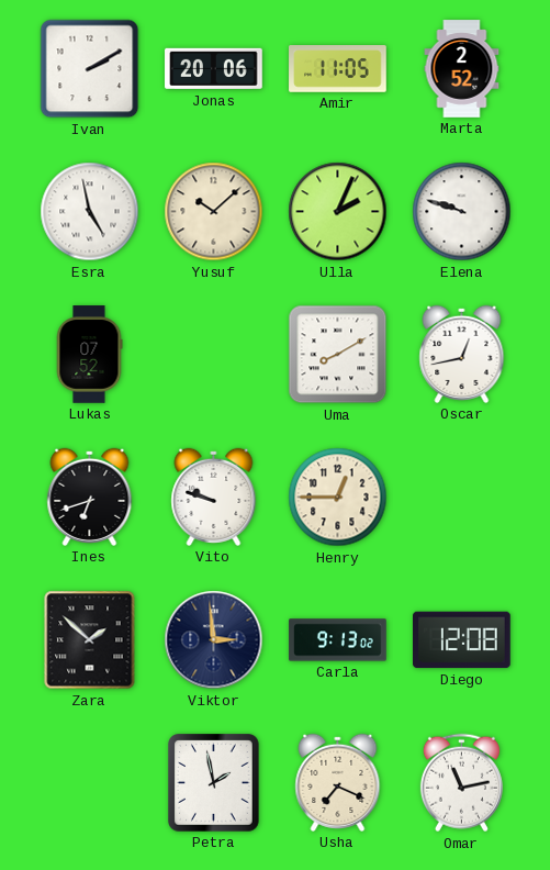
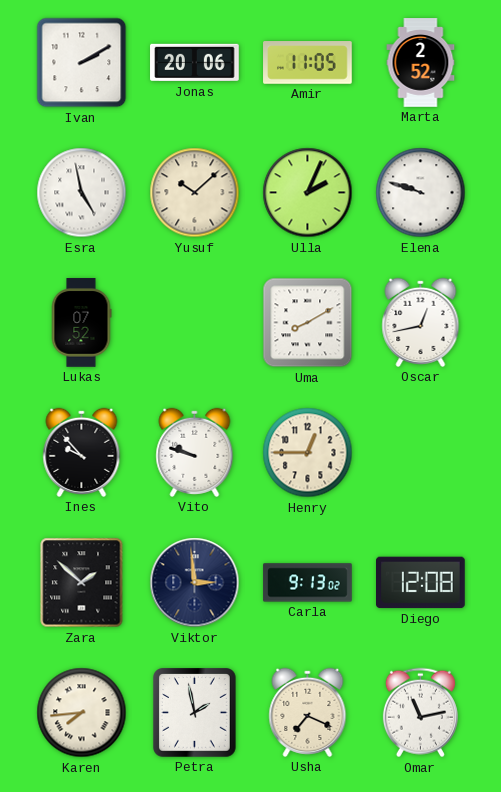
Ines: 6:42 -> 9:53 (82, 452)
Karen: none -> 7:44 (82, 713)
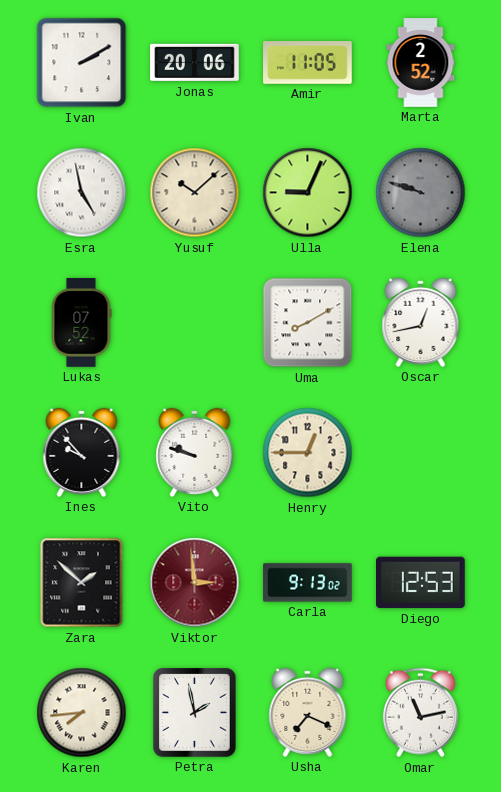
Ulla: 2:04 -> 9:04 (308, 193)
Elena dial: white -> grey (421, 193)
Viktor dial: navy -> burgundy (195, 583)
Diego: 12:08 -> 12:53 (421, 583)
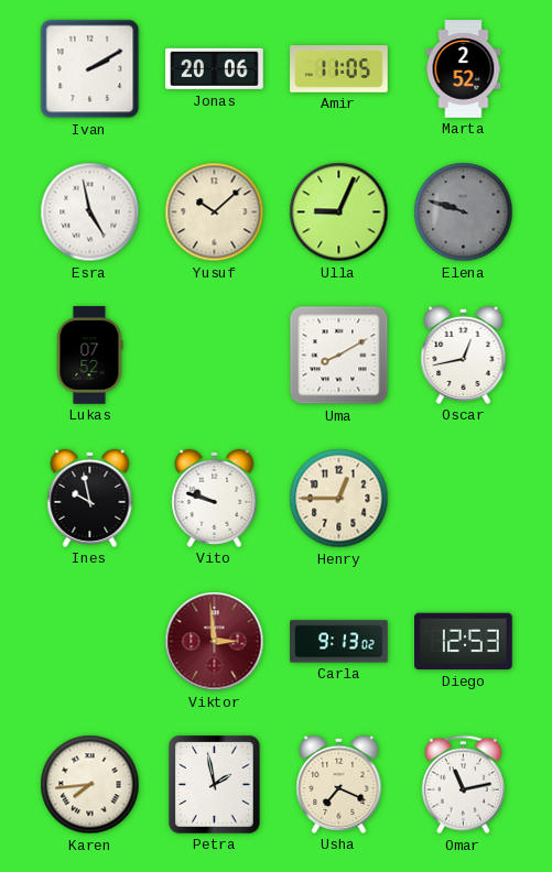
Ines: 9:53 -> 9:58 (90, 498)
Zara: 1:52 -> none (82, 583)
